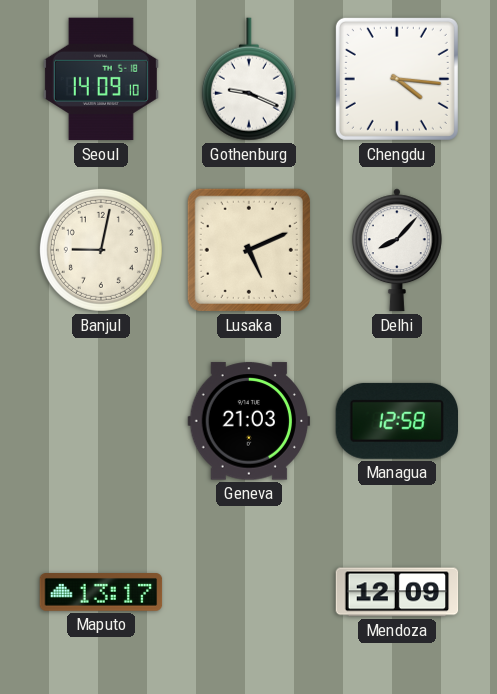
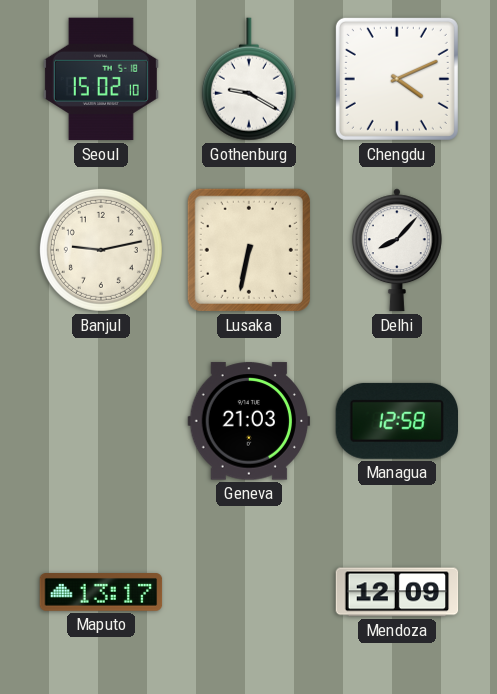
Seoul: 14:09 -> 15:02 (101, 79)
Gothenburg: 9:19 -> 9:20 (249, 79)
Chengdu: 4:16 -> 4:11 (397, 79)
Banjul: 9:02 -> 9:13 (101, 250)
Lusaka: 5:11 -> 6:32 (249, 250)
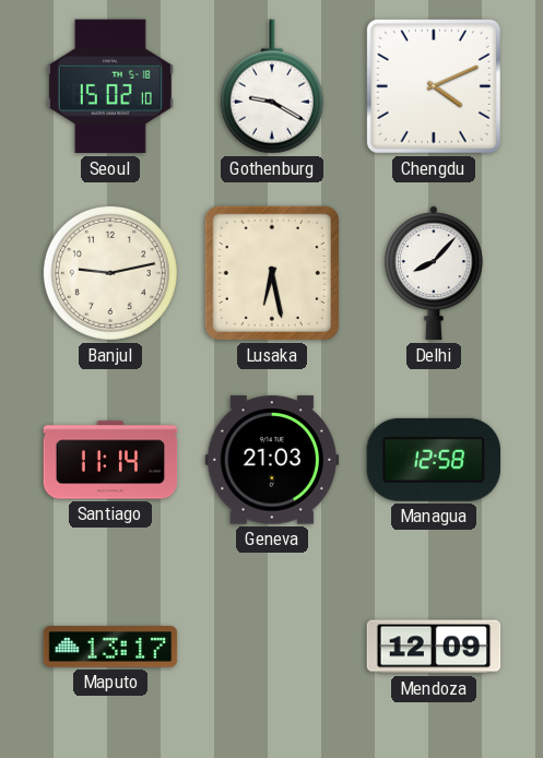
Lusaka: 6:32 -> 6:28 (272, 273)
Santiago: none -> 11:14 (110, 460)
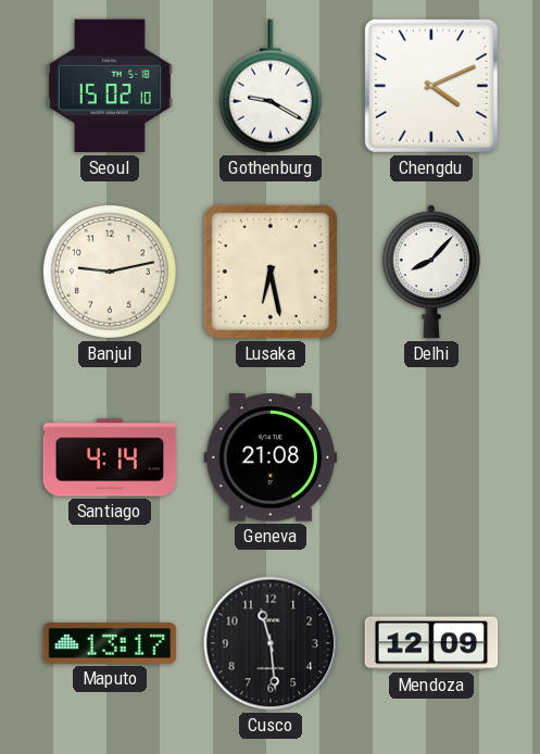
Santiago: 11:14 -> 4:14 (110, 457)
Geneva: 21:03 -> 21:08 (271, 457)
Managua: 12:58 -> none (433, 460)
Cusco: none -> 11:29 (271, 643)
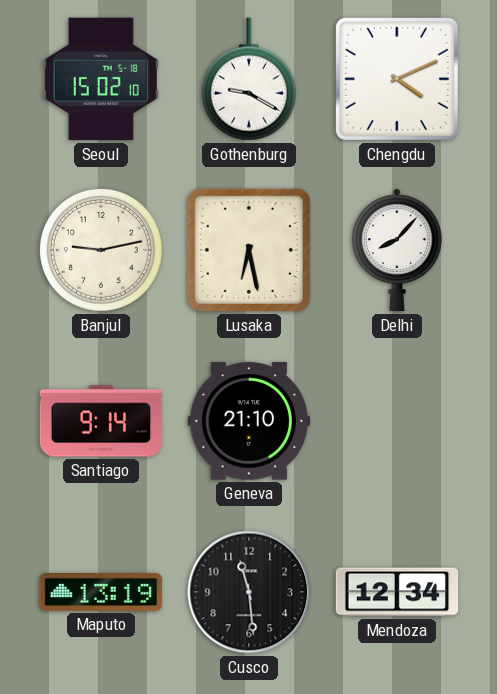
Santiago: 4:14 -> 9:14 (101, 421)
Geneva: 21:08 -> 21:10 (249, 421)
Maputo: 13:17 -> 13:19 (101, 593)
Mendoza: 12:09 -> 12:34 (397, 592)
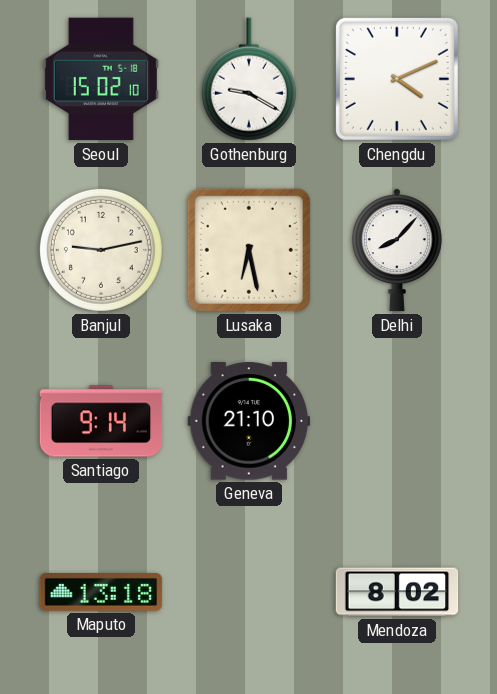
Maputo: 13:19 -> 13:18 (101, 593)
Cusco: 11:29 -> none (249, 592)
Mendoza: 12:34 -> 8:02 (397, 592)
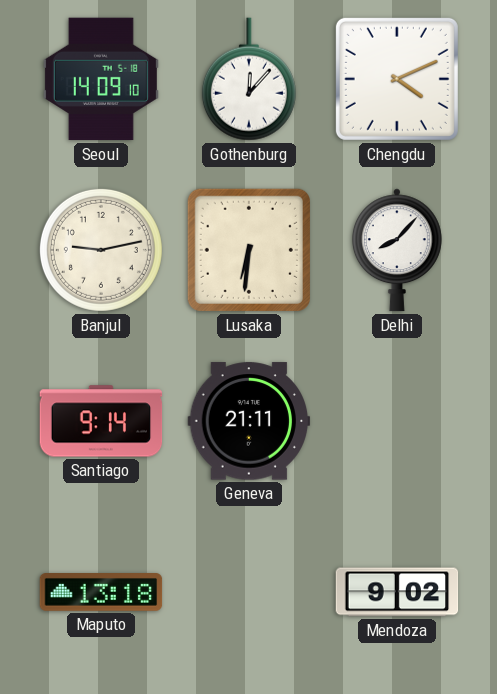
Seoul: 15:02 -> 14:09 (101, 79)
Gothenburg: 9:20 -> 12:07 (249, 79)
Lusaka: 6:28 -> 6:31 (249, 250)
Geneva: 21:10 -> 21:11 (249, 421)
Mendoza: 8:02 -> 9:02 (397, 592)
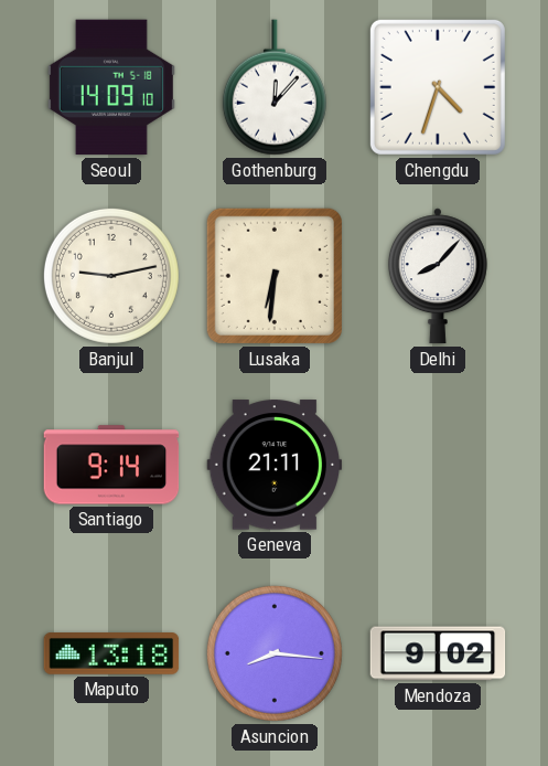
Chengdu: 4:11 -> 4:33 (438, 87)
Asuncion: none -> 8:16 (275, 653)
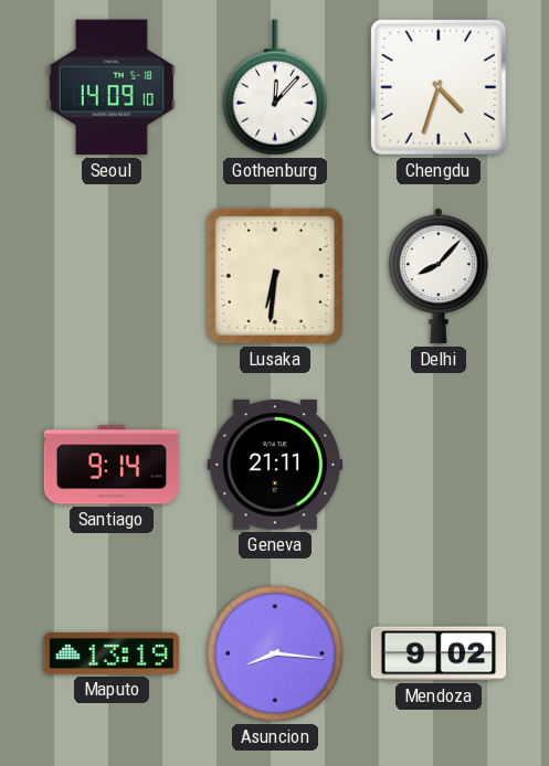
Banjul: 9:13 -> none (111, 276)
Maputo: 13:18 -> 13:19 (112, 655)
